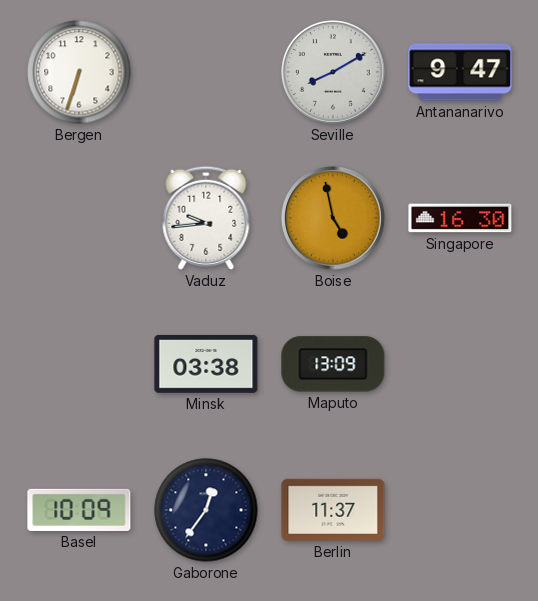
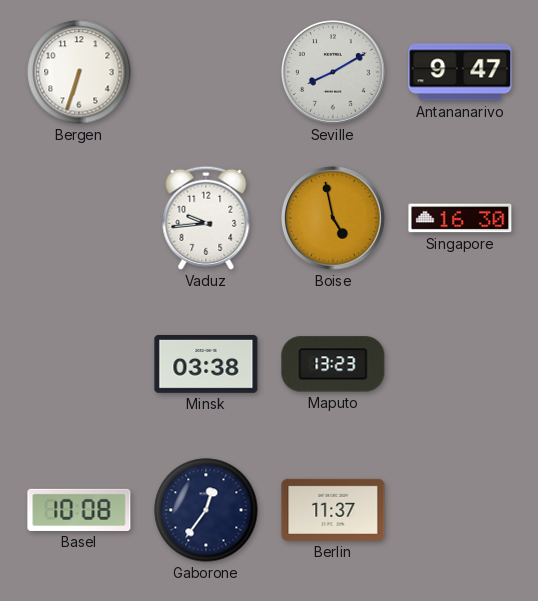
Maputo: 13:09 -> 13:23 (333, 364)
Basel: 10:09 -> 10:08 (79, 510)
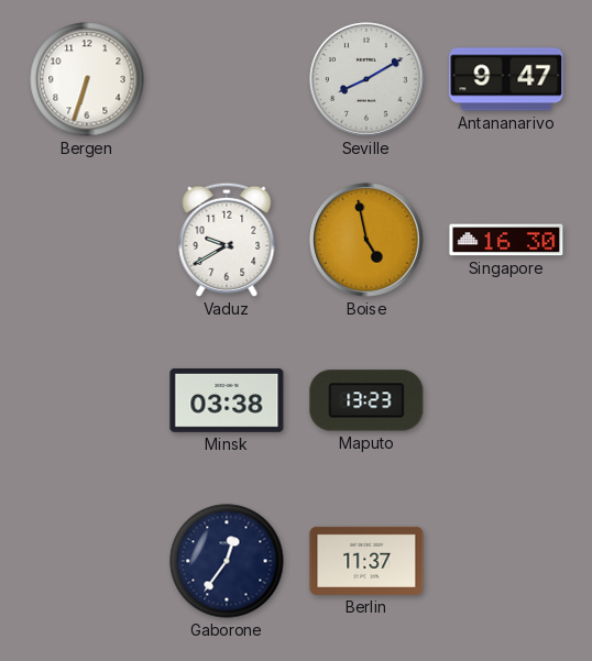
Vaduz: 9:44 -> 9:40 (227, 240)
Basel: 10:08 -> none (79, 510)
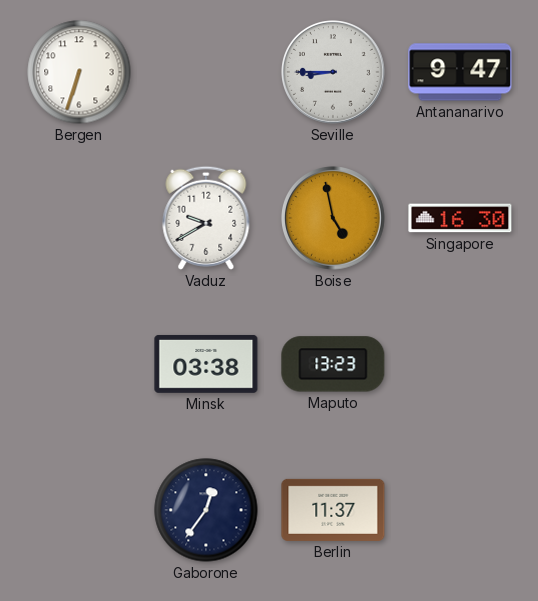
Seville: 8:10 -> 8:45 (334, 73)
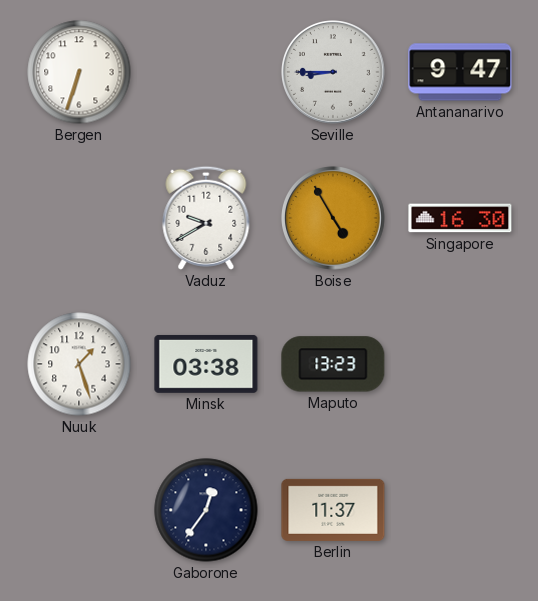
Boise: 4:58 -> 4:55 (334, 219)
Nuuk: none -> 1:27 (79, 364)
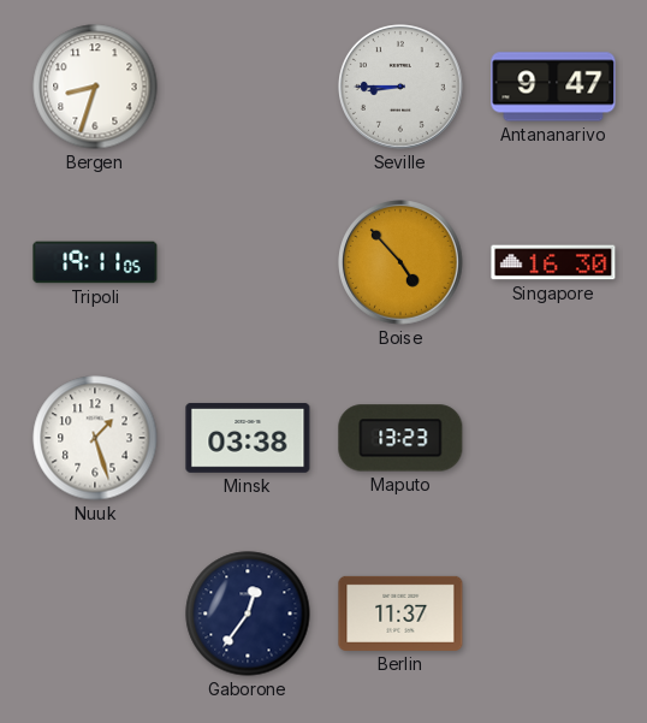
Bergen: 6:33 -> 8:33 (95, 87)
Tripoli: none -> 19:11 (95, 262)
Vaduz: 9:40 -> none (206, 218)
Boise: 4:55 -> 4:53 (402, 263)
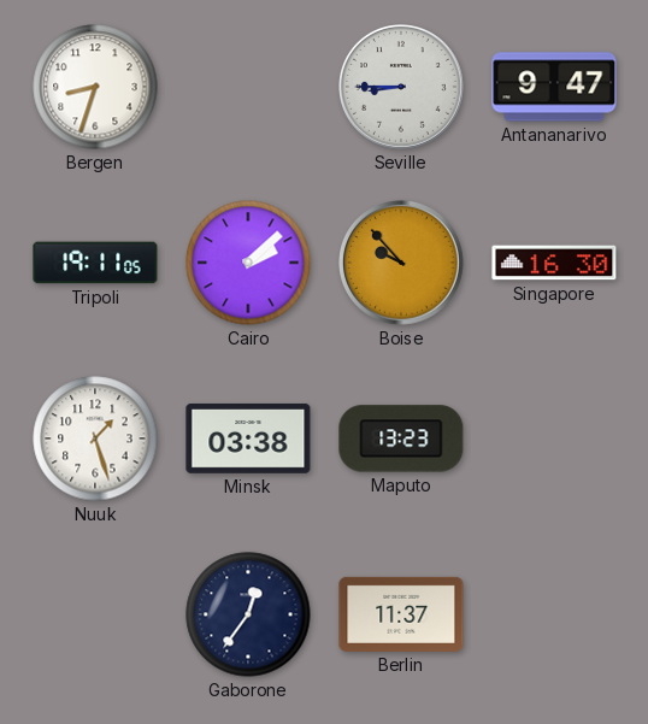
Cairo: none -> 2:08 (248, 263)
Boise: 4:53 -> 9:53 (402, 264)
